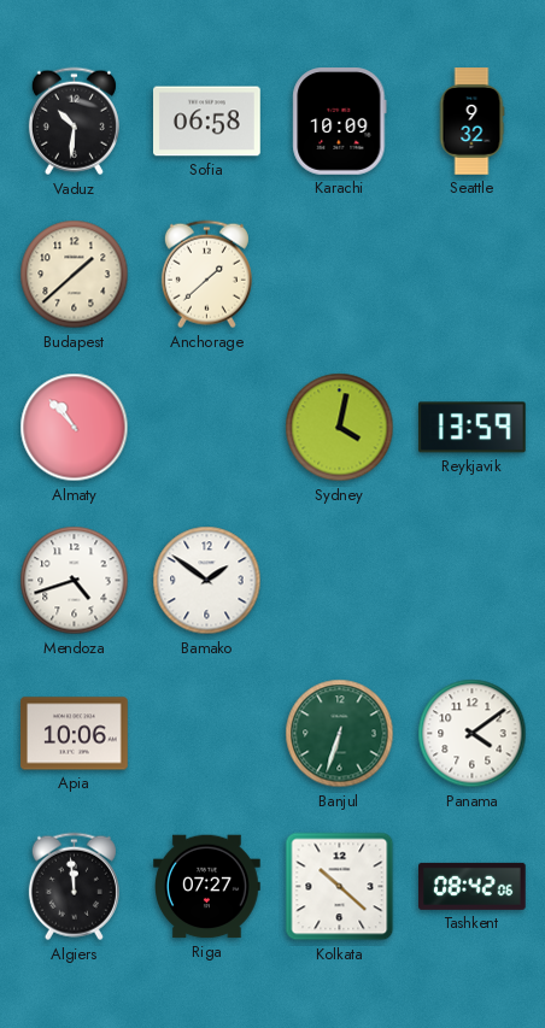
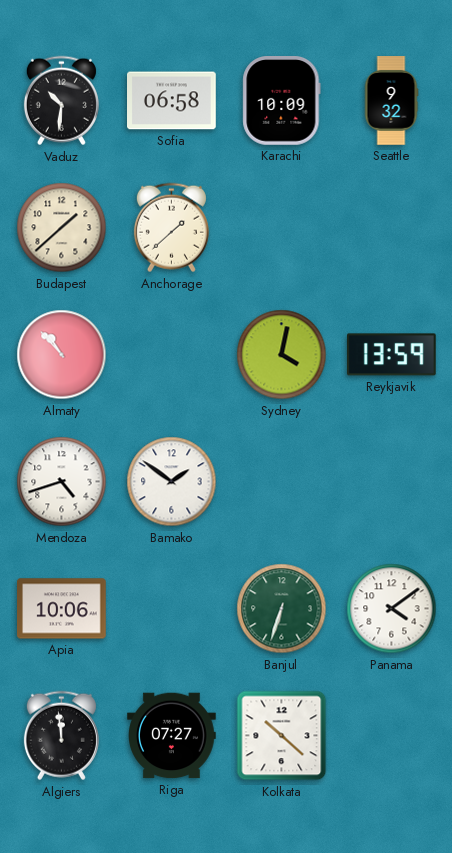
Tashkent: 08:42 -> none (473, 886)
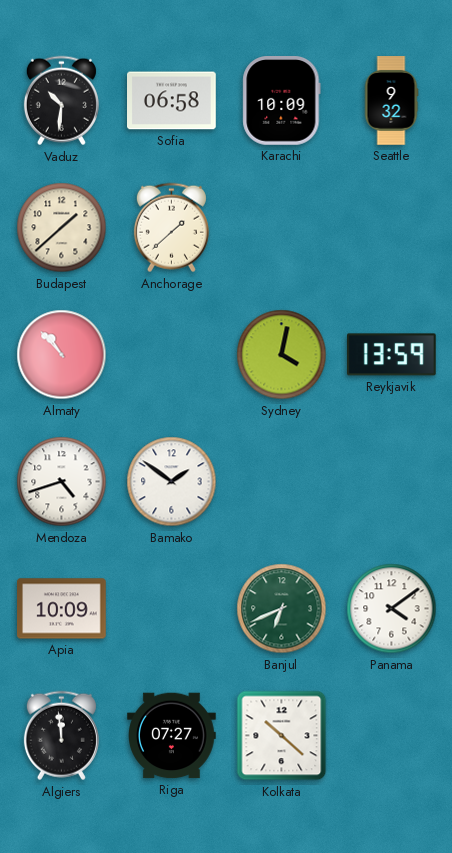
Apia: 10:06 -> 10:09 (62, 609)
Banjul: 6:33 -> 6:41 (282, 609)
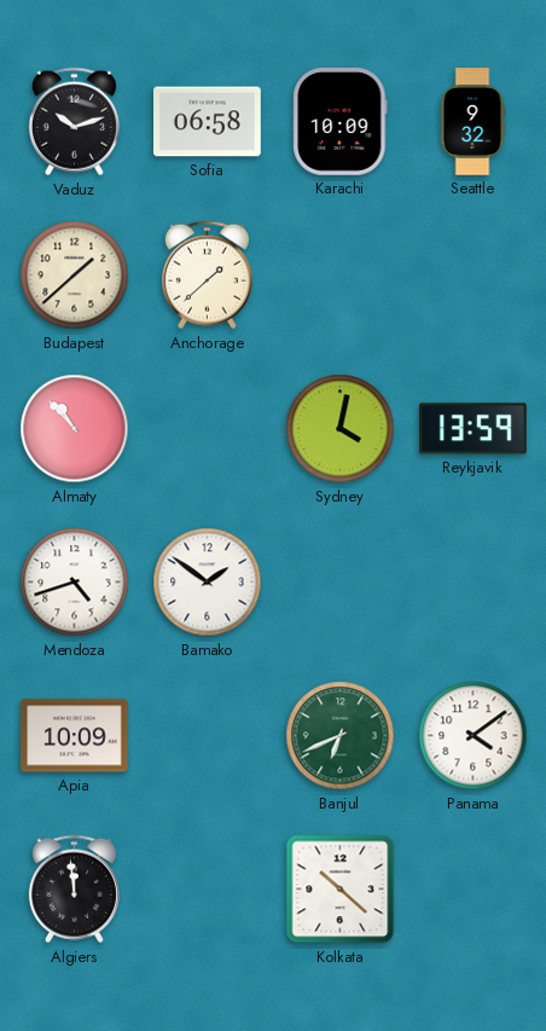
Vaduz: 10:31 -> 10:12 (74, 122)
Riga: 07:27 -> none (172, 736)
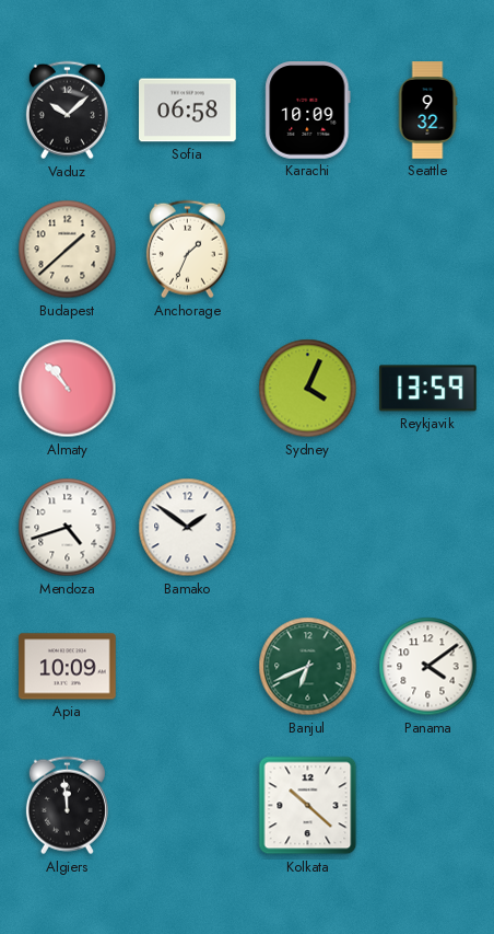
Vaduz: 10:12 -> 10:08 (67, 111)
Anchorage: 1:38 -> 1:34 (187, 250)
Sydney: 4:02 -> 4:04 (308, 389)
